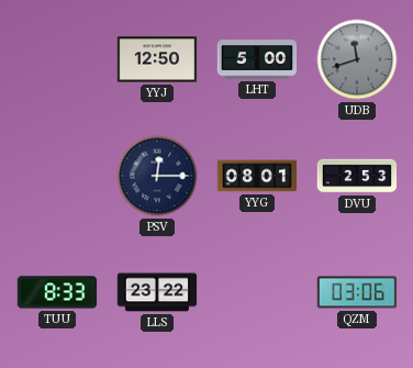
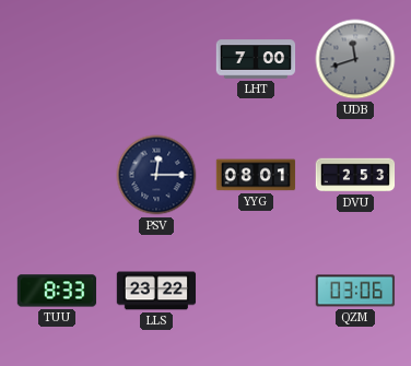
YYJ: 12:50 -> none (157, 59)
LHT: 5:00 -> 7:00 (256, 59)
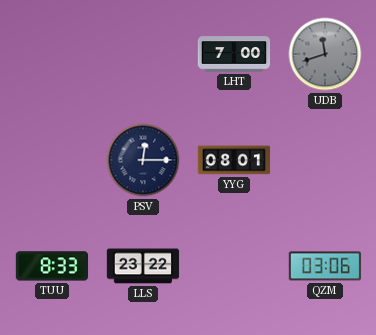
DVU: 2:53 -> none (355, 175)
